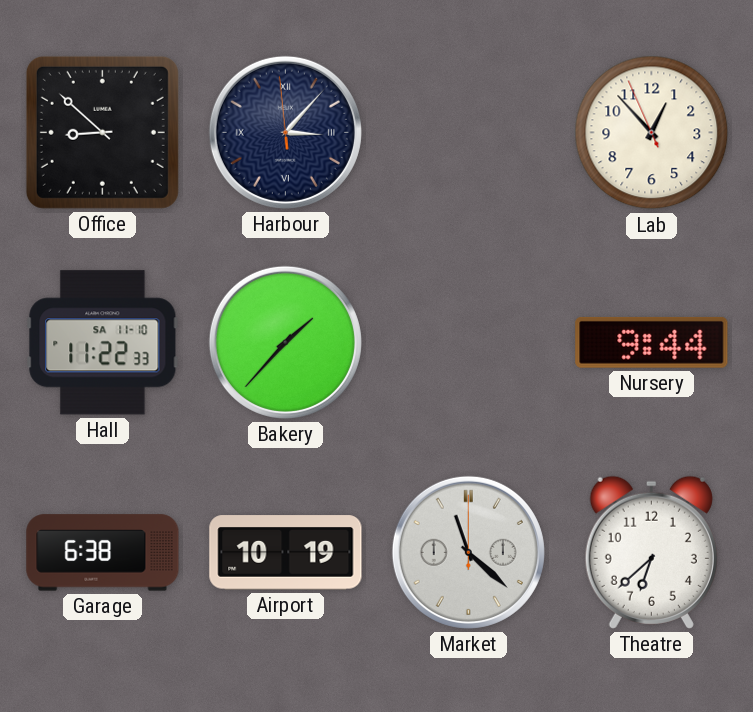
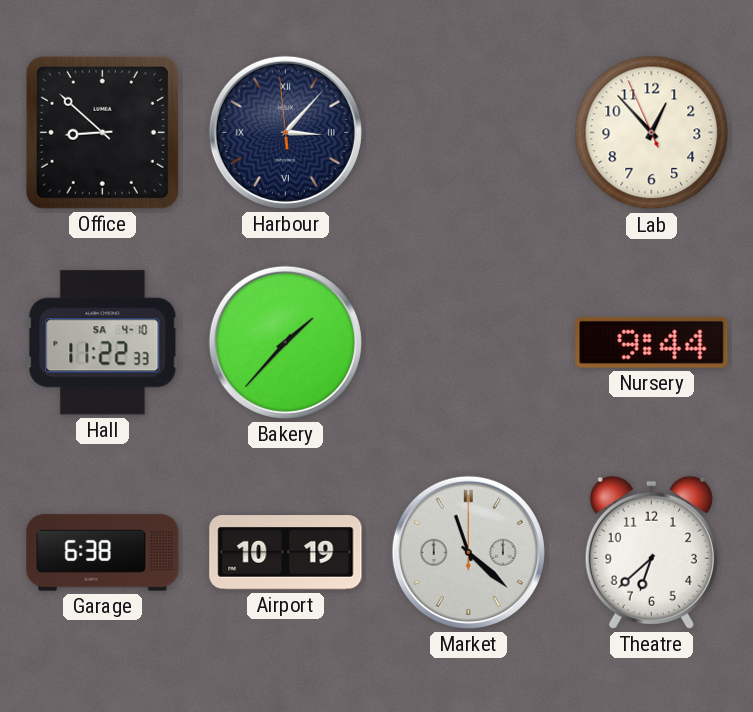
Hall date: SA 11-10 -> SA 4-10 (103, 343)
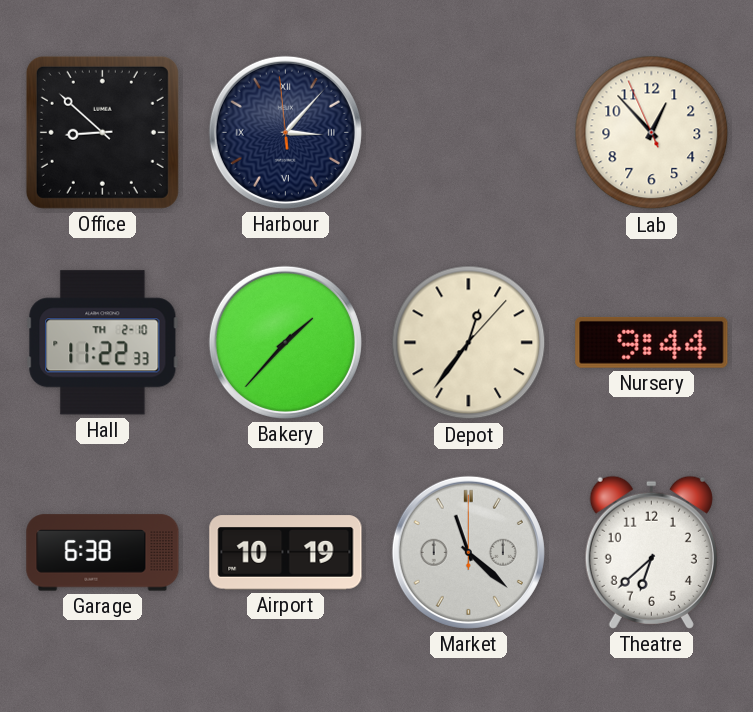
Hall date: SA 4-10 -> TH 2-10 (103, 343)
Depot: none -> 12:36 (469, 343)
